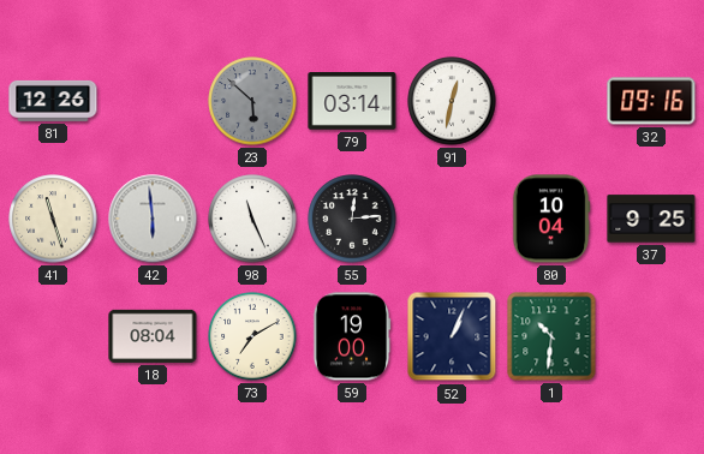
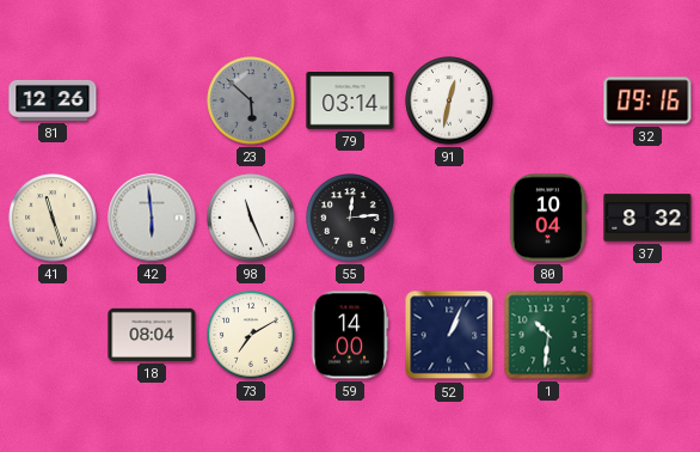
37: 9:25 -> 8:32 (647, 218)
59: 19:00 -> 14:00 (350, 335)
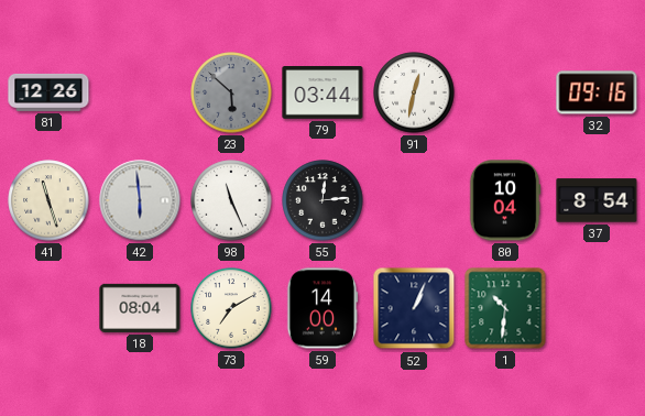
79: 03:14 -> 03:44 (322, 94)
37: 8:32 -> 8:54 (597, 200)
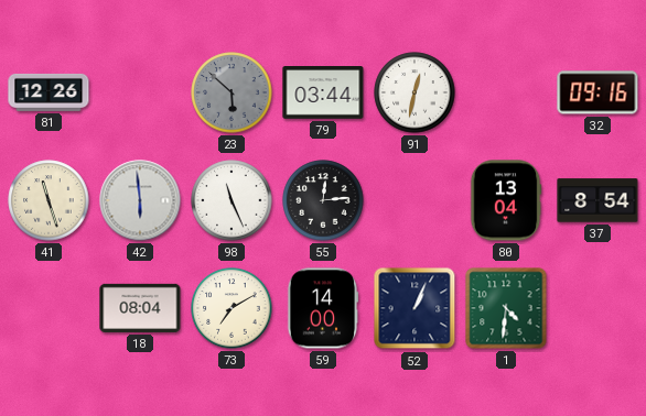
80: 10:04 -> 13:04 (506, 200)
1: 10:31 -> 4:31 (506, 308)
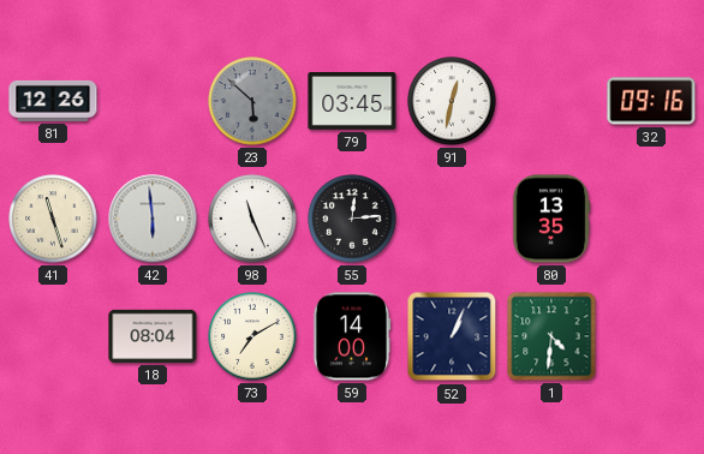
79: 03:44 -> 03:45 (352, 102)
80: 13:04 -> 13:35 (551, 219)
37: 8:54 -> none (597, 200)
